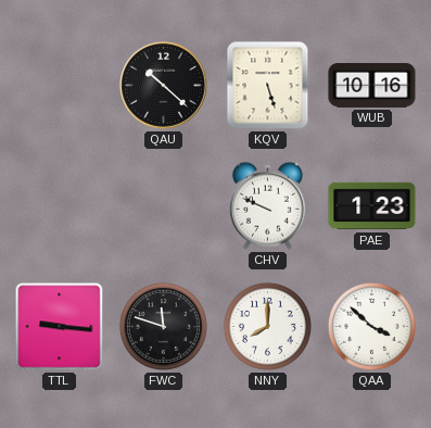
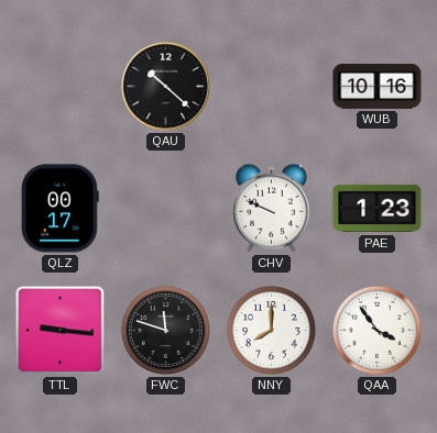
KQV: 5:27 -> none (268, 86)
QLZ: none -> 00:17 (61, 209)
QAA: 3:52 -> 3:54 (376, 330)
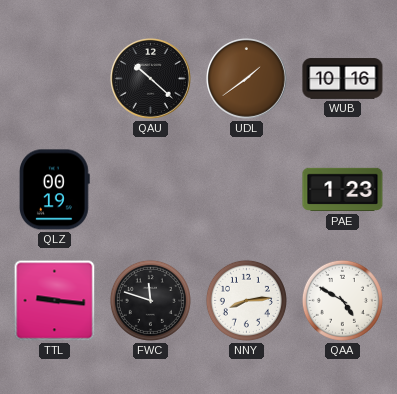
UDL: none -> 1:39 (247, 79)
QLZ: 00:17 -> 00:19 (55, 190)
CHV: 9:49 -> none (271, 208)
NNY: 8:00 -> 8:14 (246, 300)
QAA: 3:54 -> 4:50 (342, 300)
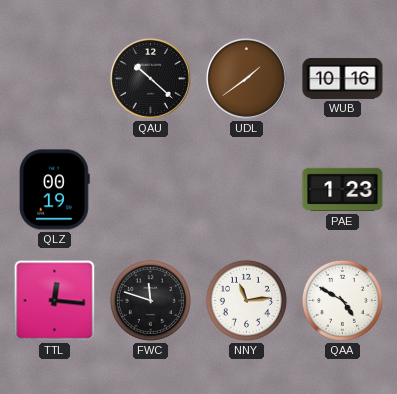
TTL: 9:16 -> 12:16 (55, 301)
NNY: 8:14 -> 11:14 (246, 300)
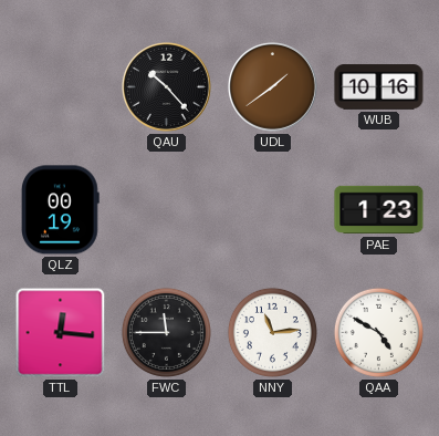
QAU: 10:22 -> 10:23 (167, 87)
FWC: 11:48 -> 11:45 (166, 332)
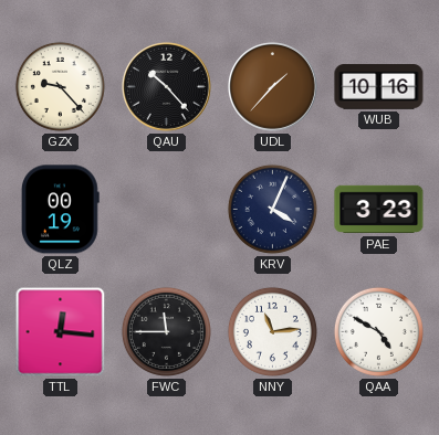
GZX: none -> 9:23 (60, 86)
UDL: 1:39 -> 1:37 (273, 87)
KRV: none -> 4:04 (272, 209)
PAE: 1:23 -> 3:23 (379, 210)
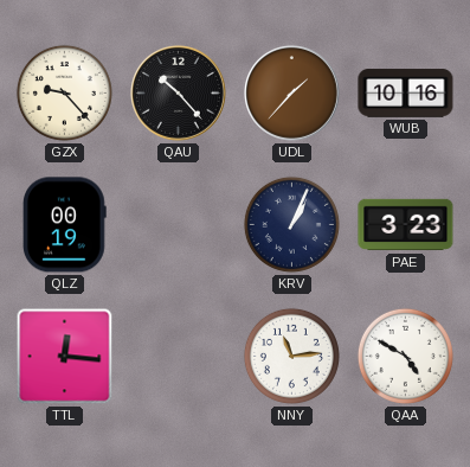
KRV: 4:04 -> 1:04 (291, 224)
FWC: 11:45 -> none (166, 331)
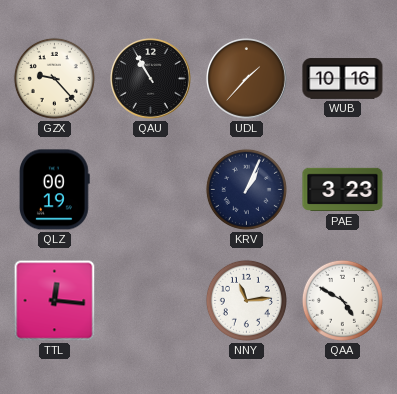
QAU: 10:23 -> 10:55 (151, 79)
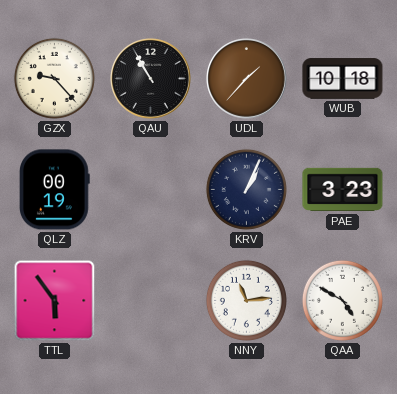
WUB: 10:16 -> 10:18 (343, 79)
TTL: 12:16 -> 5:54 (55, 301)
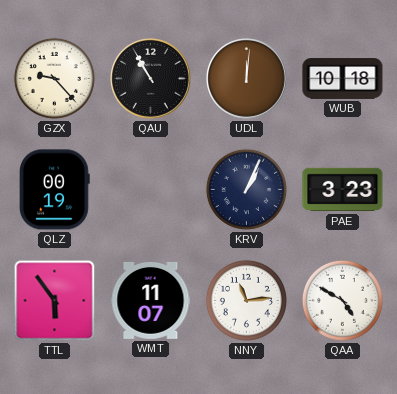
UDL: 1:37 -> 12:01 (247, 79)
WMT: none -> 11:07 (151, 300)
